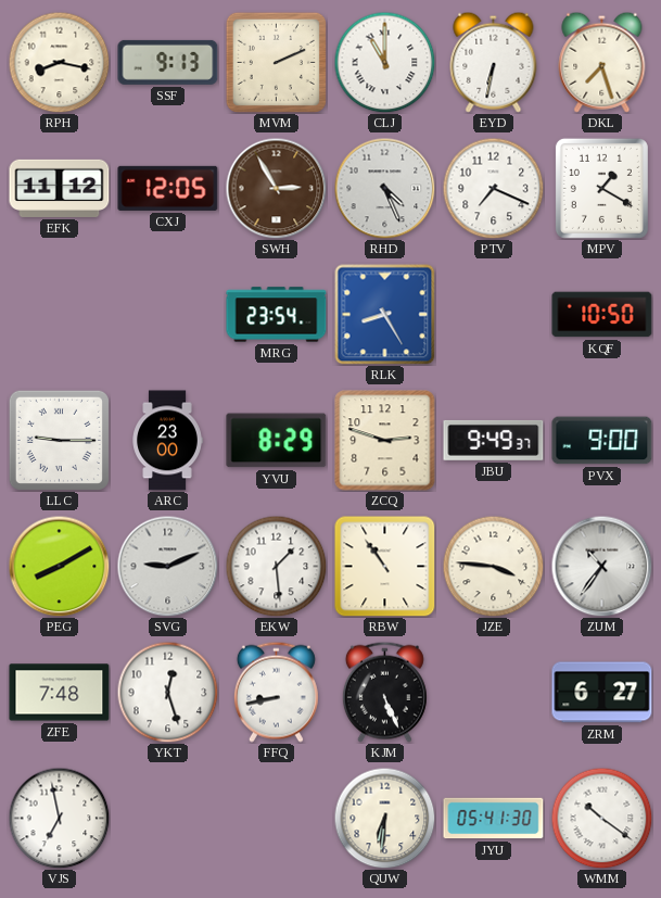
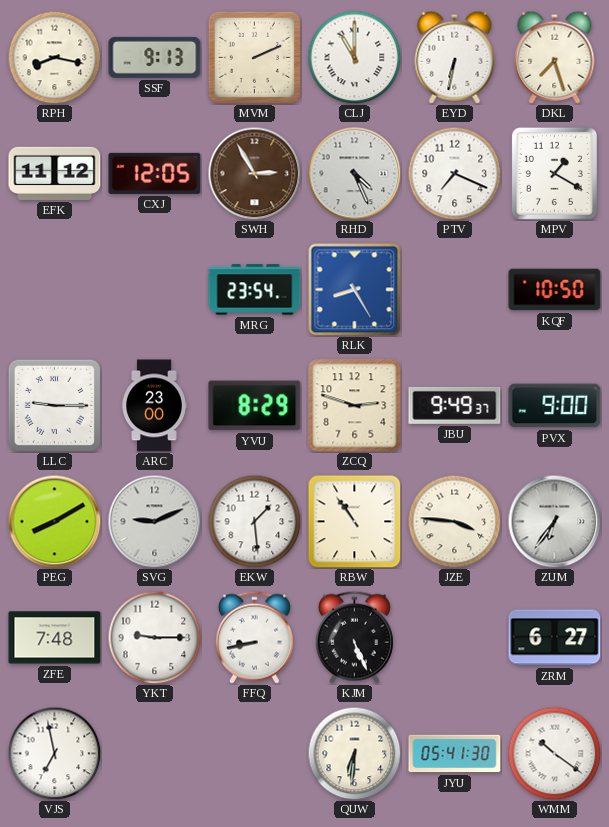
ZUM: 10:36 -> 6:36 (554, 521)
YKT: 12:27 -> 9:15 (154, 637)
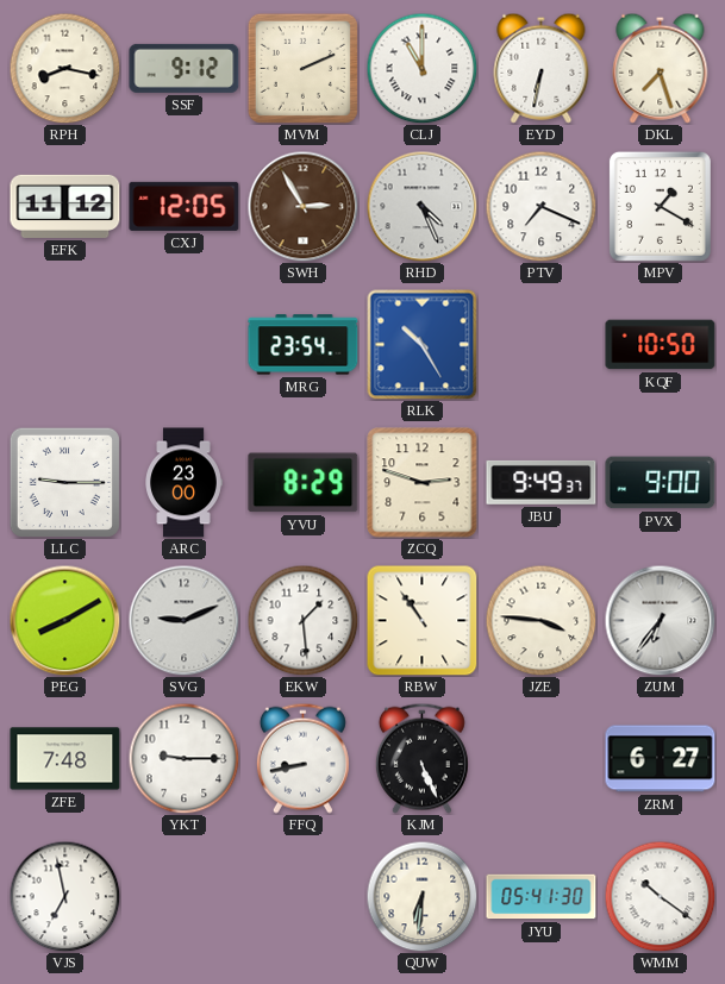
SSF: 9:13 -> 9:12 (185, 68)
RLK: 8:25 -> 10:25 (421, 344)
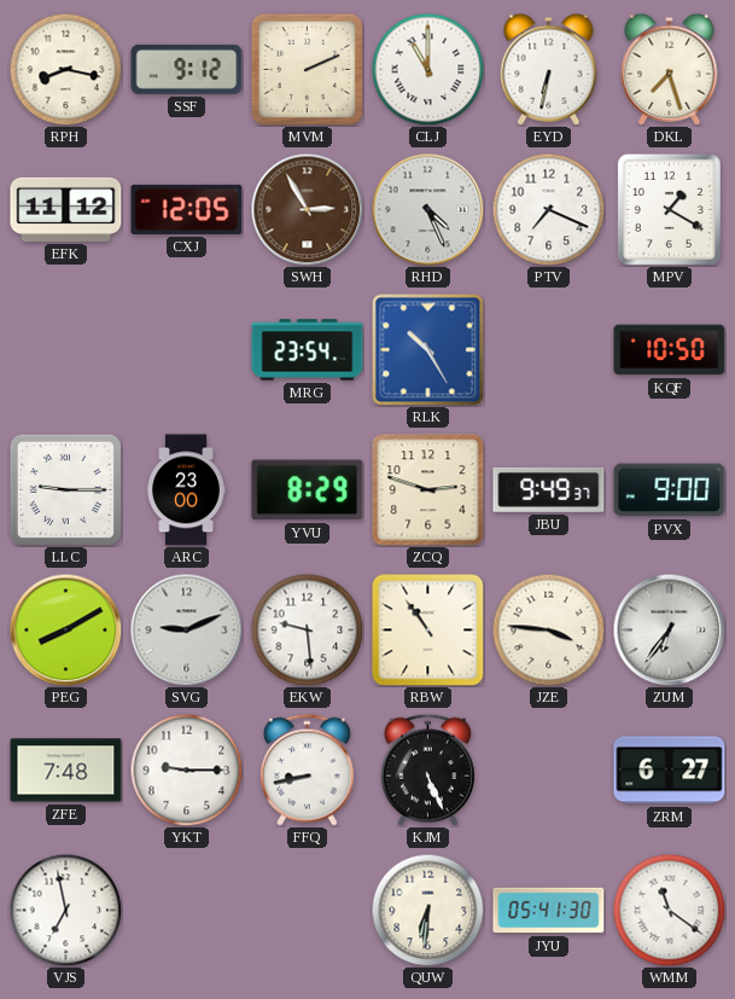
EKW: 1:29 -> 9:29 (307, 629)
WMM: 10:21 -> 11:21 (669, 910)
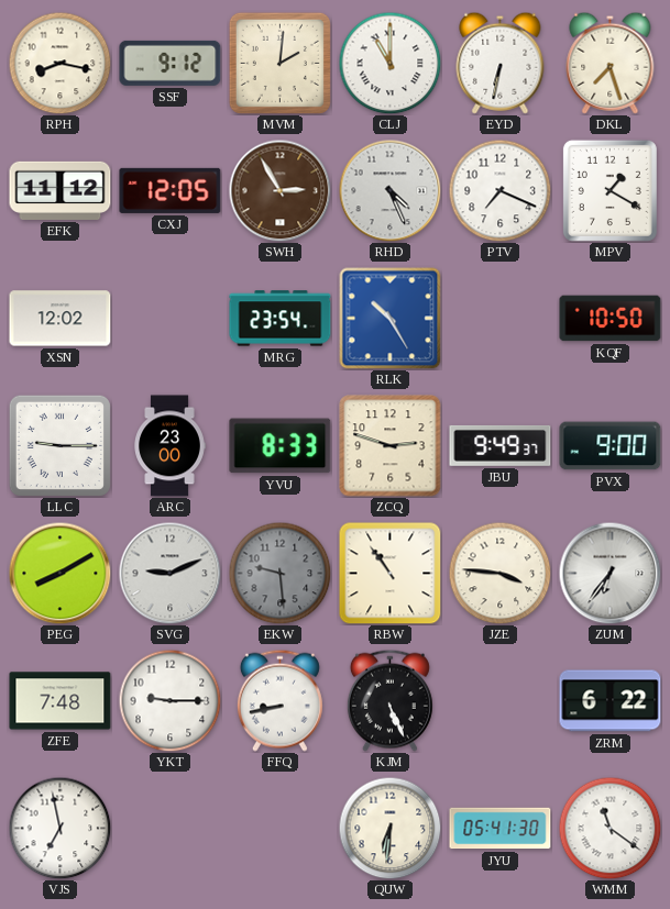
MVM: 2:11 -> 2:01 (279, 63)
XSN: none -> 12:02 (61, 319)
YVU: 8:29 -> 8:33 (281, 446)
EKW dial: white -> grey (279, 573)
ZRM: 6:27 -> 6:22 (611, 701)
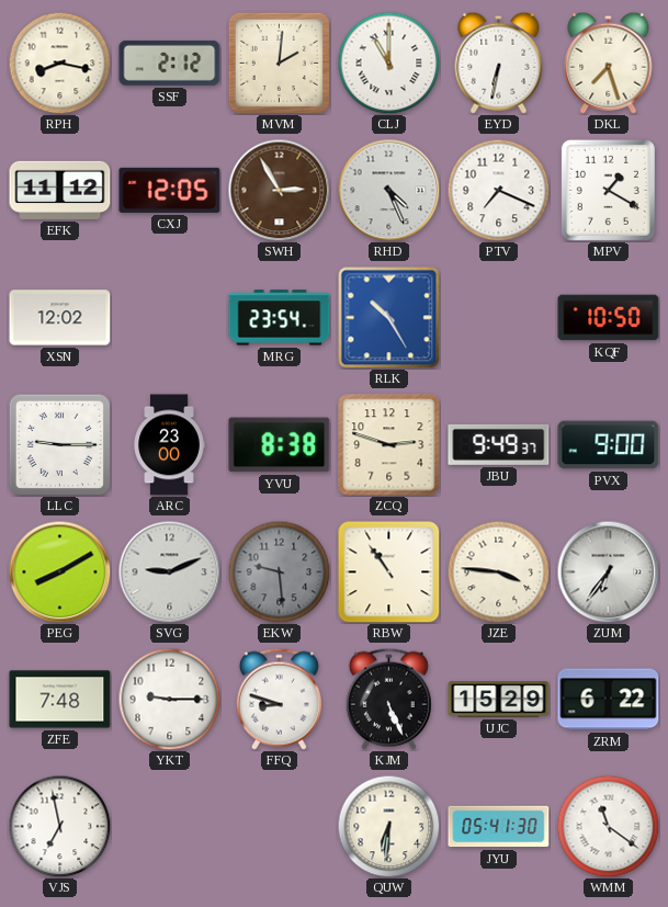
SSF: 9:12 -> 2:12 (170, 63)
YVU: 8:33 -> 8:38 (280, 445)
FFQ: 8:43 -> 8:48 (279, 699)
UJC: none -> 15:29 (499, 700)
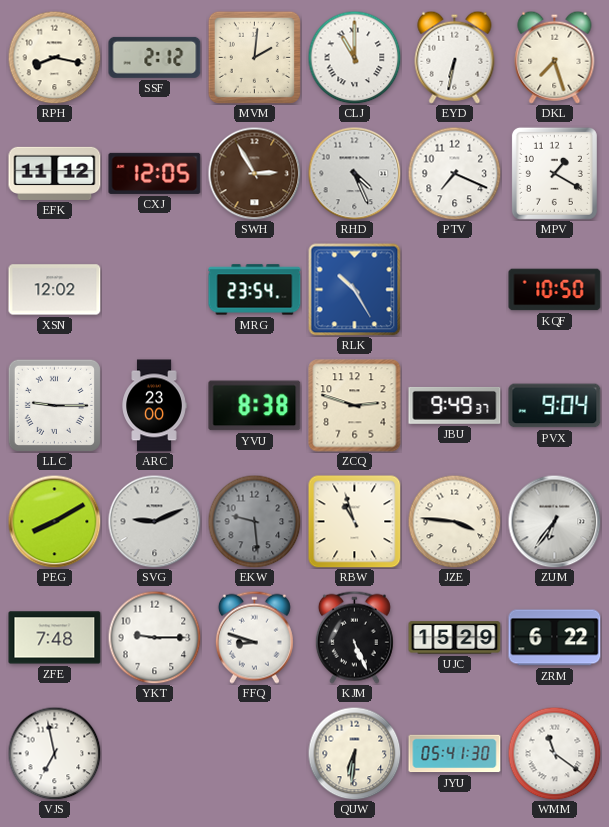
PVX: 9:00 -> 9:04 (555, 406)
RBW: 10:54 -> 10:57 (355, 522)
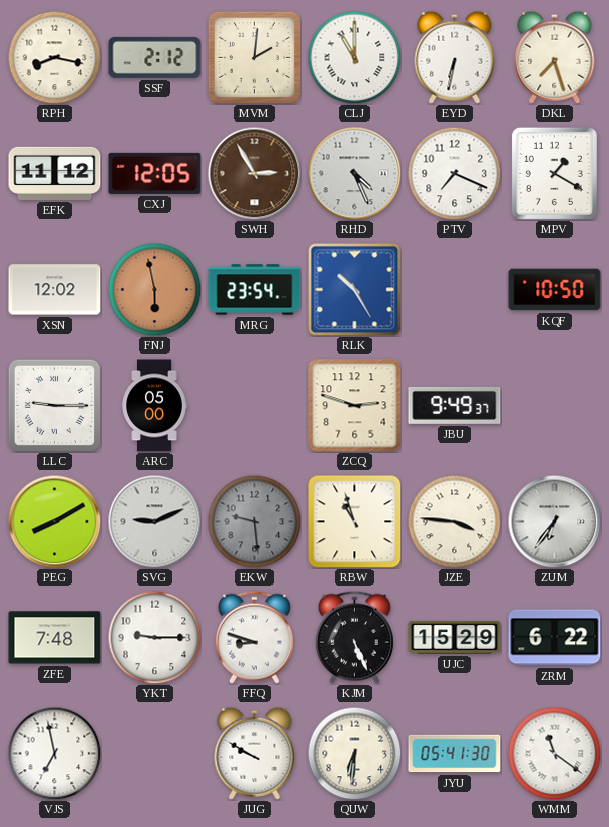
FNJ: none -> 5:58 (154, 289)
ARC: 23:00 -> 05:00 (154, 406)
YVU: 8:38 -> none (255, 406)
PVX: 9:04 -> none (555, 406)
JUG: none -> 9:50 (255, 753)
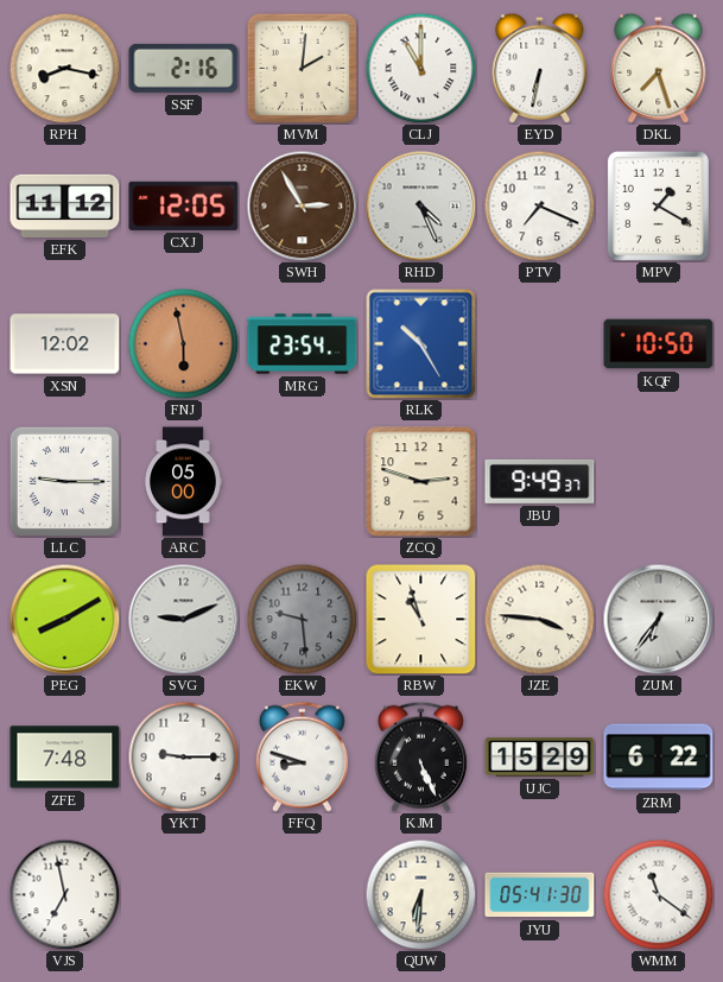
SSF: 2:12 -> 2:16 (184, 68)
JUG: 9:50 -> none (255, 753)
